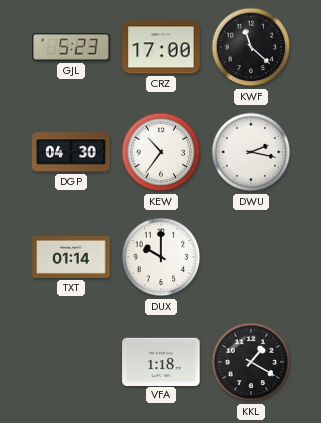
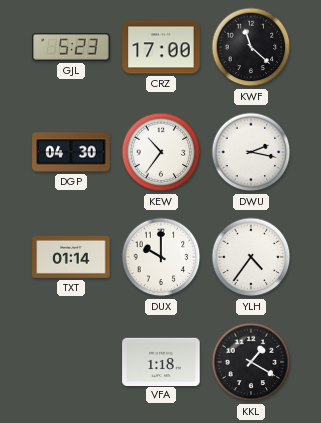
YLH: none -> 4:36 (251, 257)
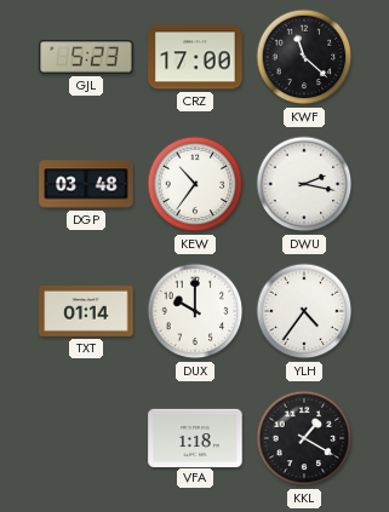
DGP: 04:30 -> 03:48 (86, 184)
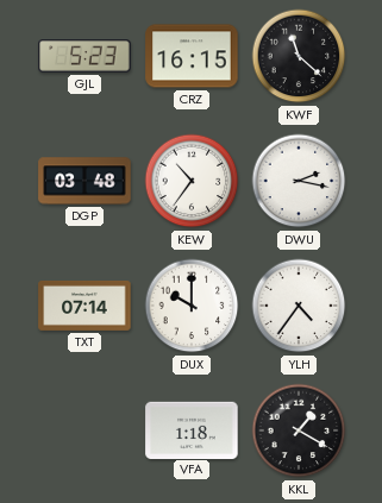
CRZ: 17:00 -> 16:15 (192, 56)
TXT: 01:14 -> 07:14 (84, 306)
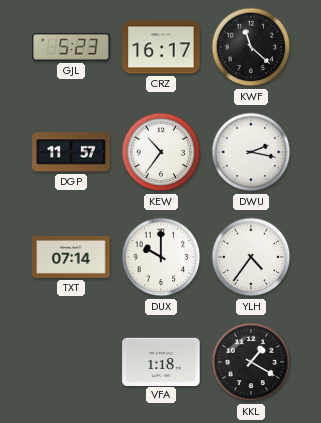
CRZ: 16:15 -> 16:17 (161, 47)
DGP: 03:48 -> 11:57 (71, 152)
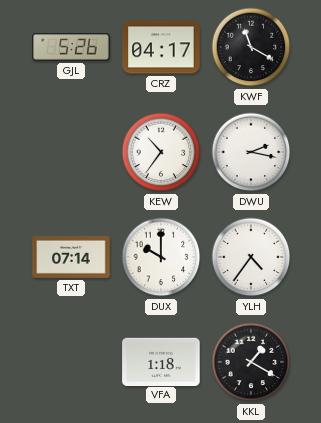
GJL: 5:23 -> 5:26 (71, 47)
CRZ: 16:17 -> 04:17 (161, 47)
KWF: 11:22 -> 11:20 (251, 47)
DGP: 11:57 -> none (71, 152)
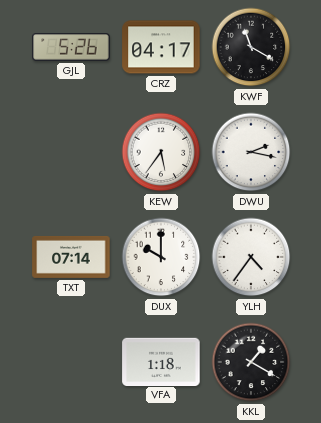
KEW: 10:36 -> 5:36 (161, 152)
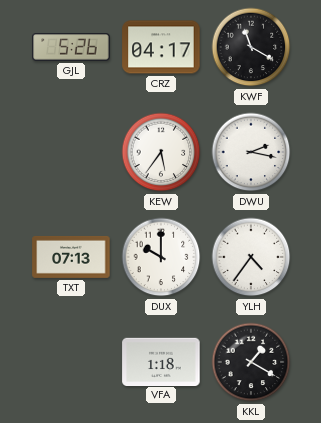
TXT: 07:14 -> 07:13 (71, 257)
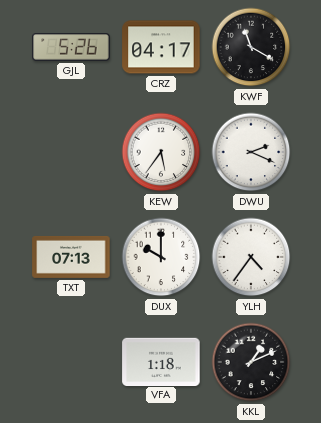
DWU: 2:17 -> 2:19 (251, 152)
KKL: 1:20 -> 1:11 (251, 362)
